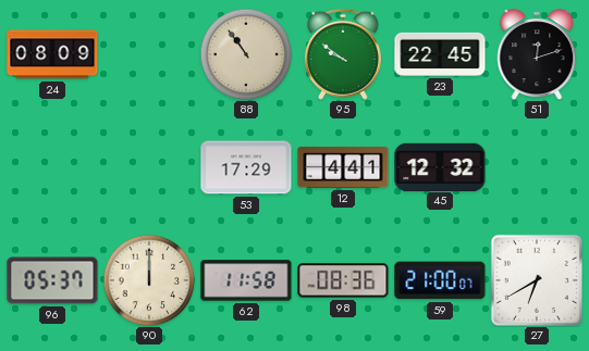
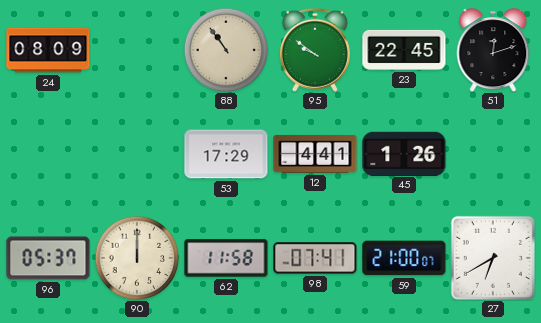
45: 12:32 -> 1:26 (404, 153)
98: 08:36 -> 07:41 (315, 258)
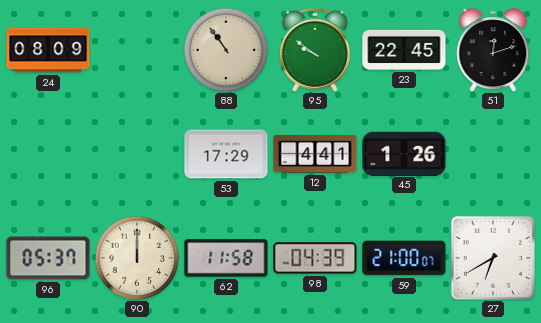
98: 07:41 -> 04:39 (315, 258)
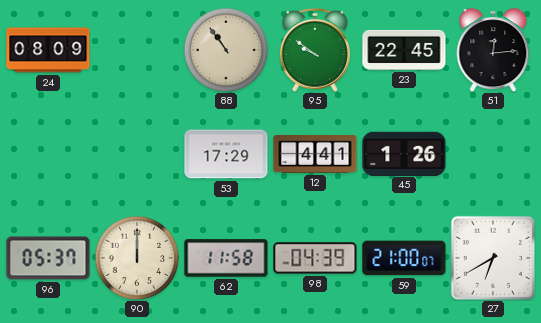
51: 12:12 -> 12:14 (493, 50)
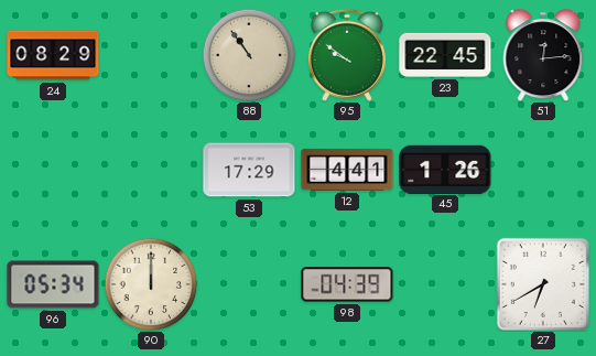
24: 08:09 -> 08:29 (53, 55)
96: 05:37 -> 05:34 (53, 284)
62: 11:58 -> none (226, 258)
59: 21:00 -> none (404, 258)
